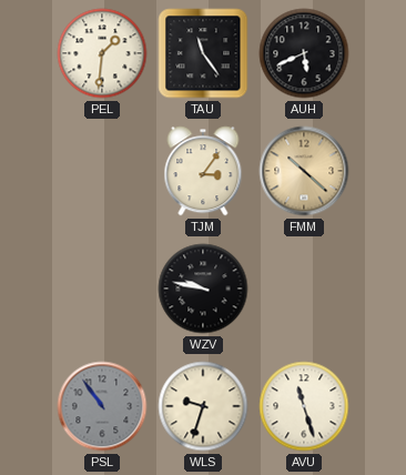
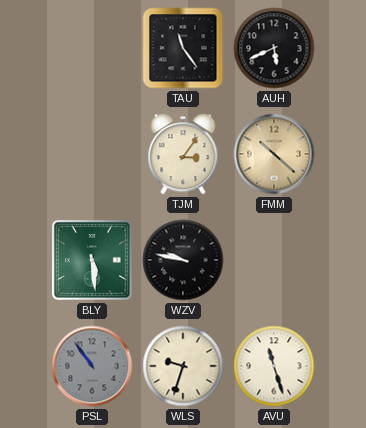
PEL: 1:31 -> none (102, 53)
BLY: none -> 5:29 (92, 260)
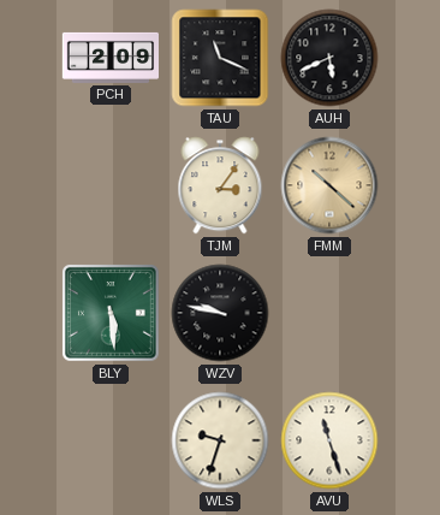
PCH: none -> 2:09 (111, 58)
TAU: 11:24 -> 11:19 (220, 58)
PSL: 10:54 -> none (92, 366)
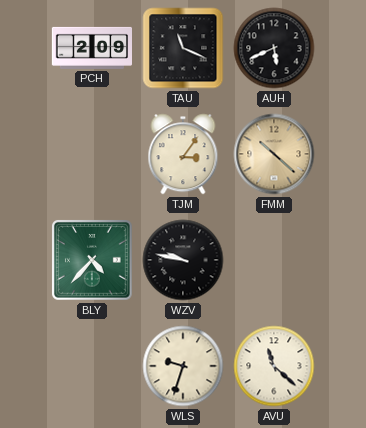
BLY: 5:29 -> 4:37 (92, 260)
AVU: 11:27 -> 11:22 (274, 366)
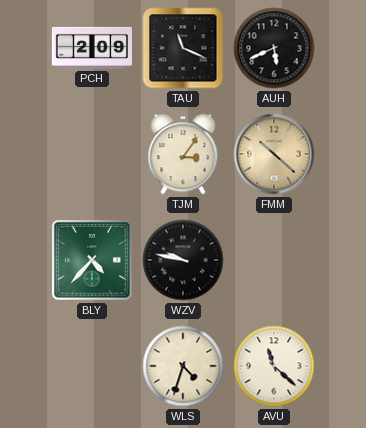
WLS: 9:33 -> 4:33 (183, 366)
